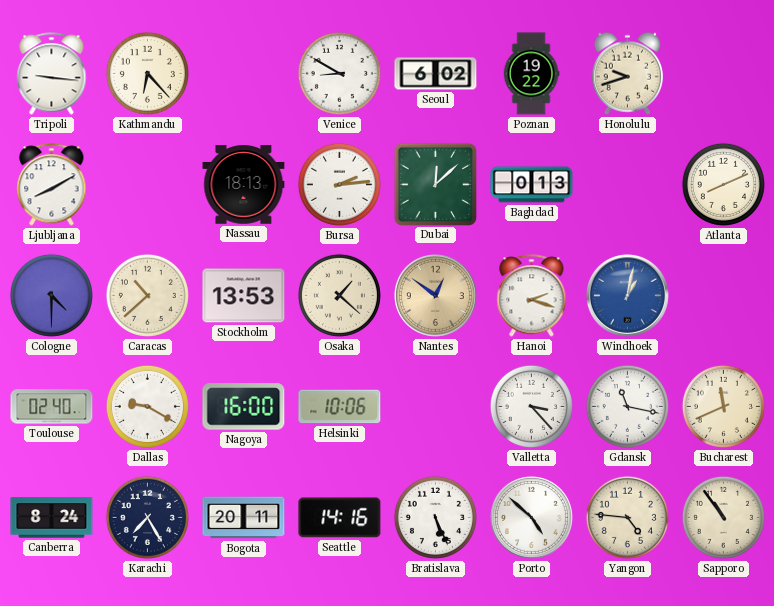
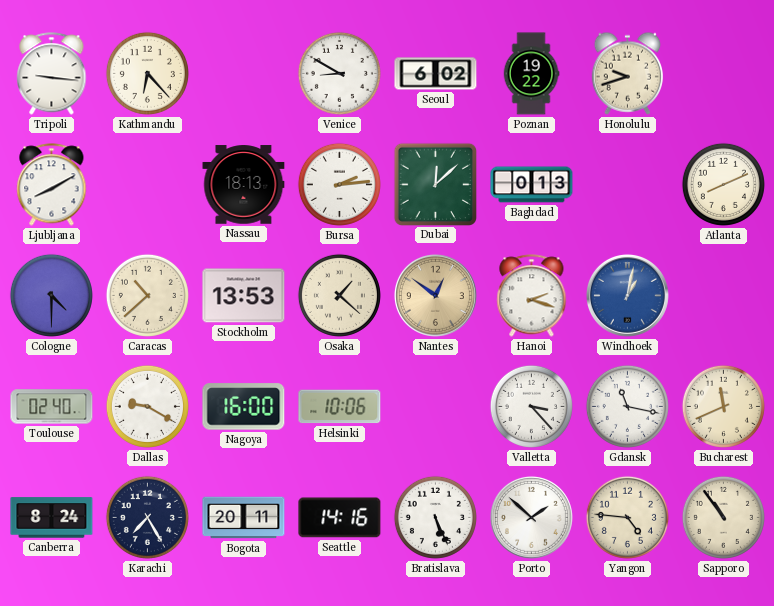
Porto: 4:52 -> 1:52 (531, 517)
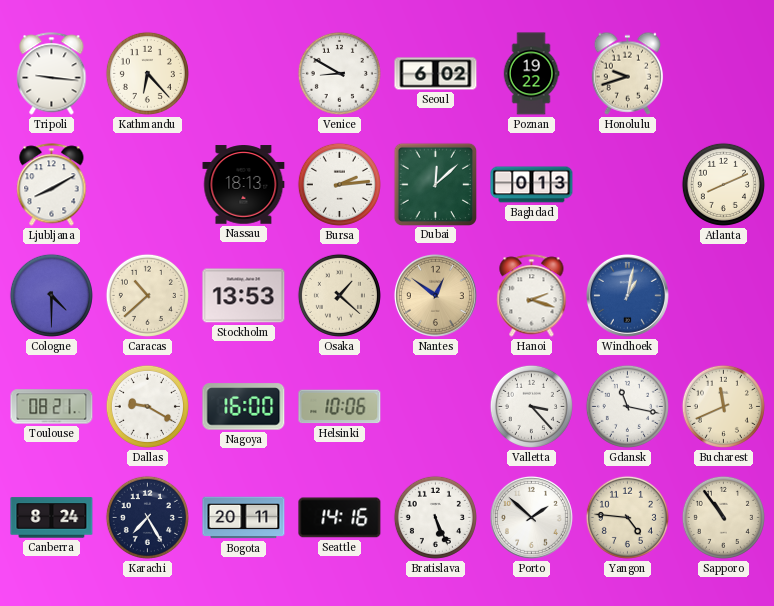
Toulouse: 02:40 -> 08:21 (52, 407)
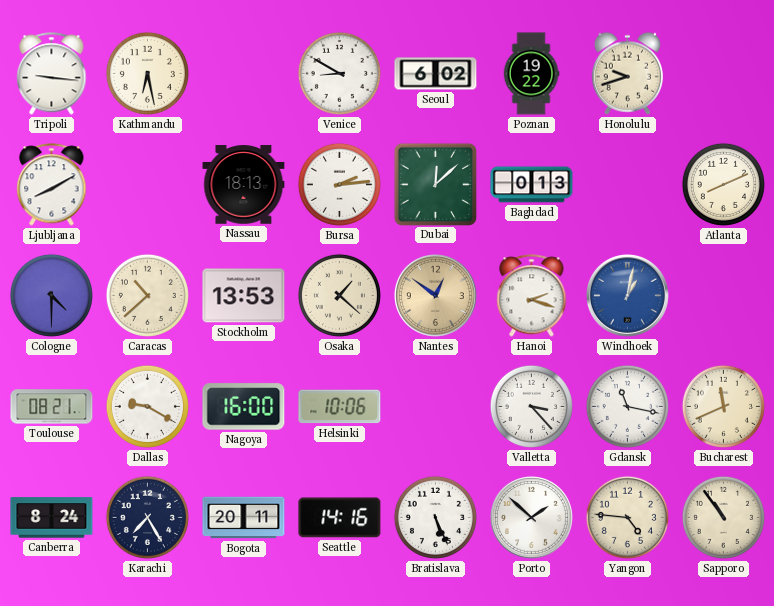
Kathmandu: 6:23 -> 6:28 (147, 73)
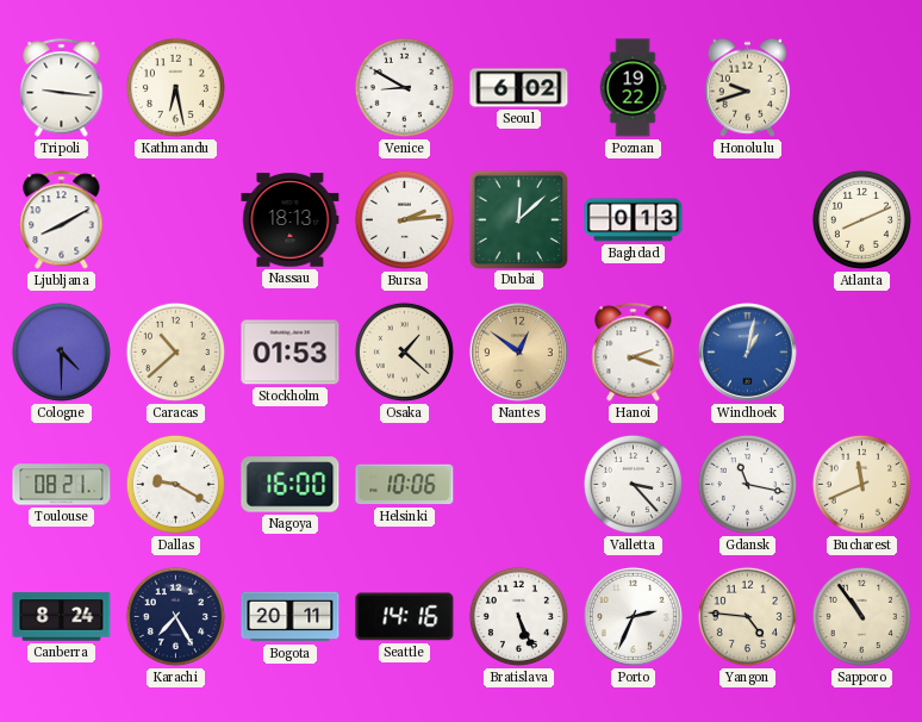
Stockholm: 13:53 -> 01:53 (291, 353)
Porto: 1:52 -> 2:34 (633, 616)
